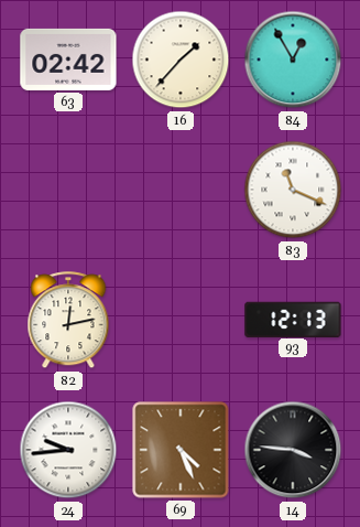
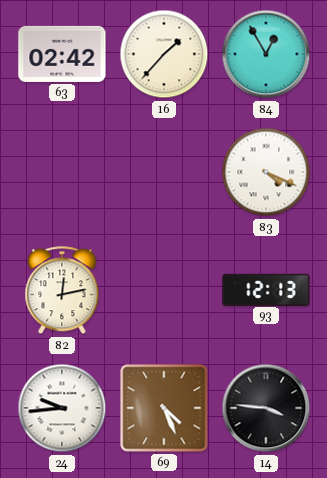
83: 11:19 -> 4:19 (266, 172)
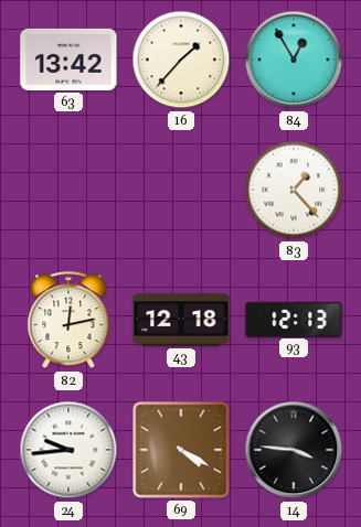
63: 02:42 -> 13:42 (68, 60)
83: 4:19 -> 1:23 (294, 190)
43: none -> 12:18 (181, 320)
69: 4:26 -> 4:20 (181, 450)
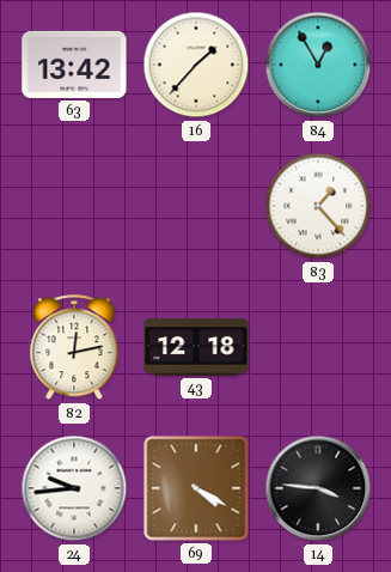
93: 12:13 -> none (294, 319)
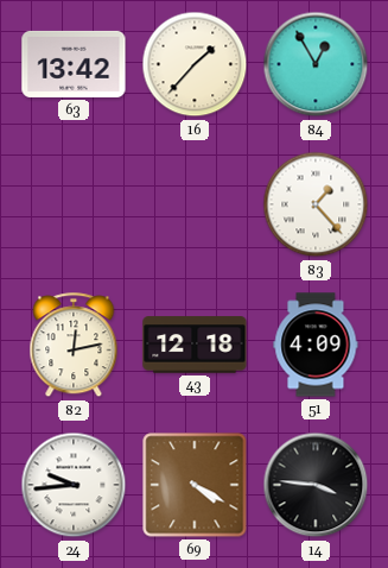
51: none -> 4:09 (316, 345)
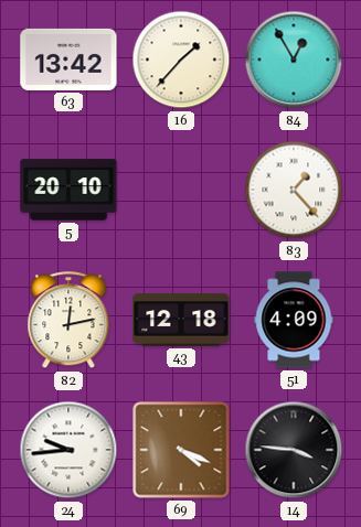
5: none -> 20:10 (68, 190)
69: 4:20 -> 4:19 (181, 450)
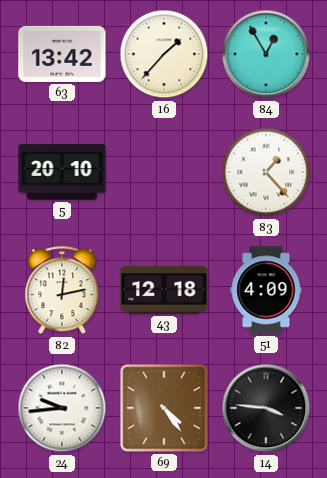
69: 4:19 -> 4:24 (164, 408)
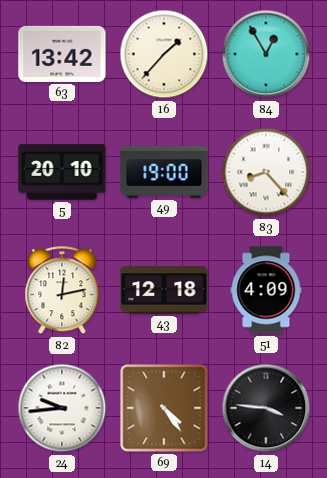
49: none -> 19:00 (164, 172)
83: 1:23 -> 8:23 (266, 172)
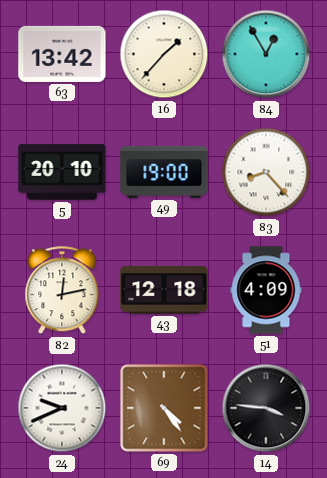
24: 9:44 -> 9:41 (62, 408)
